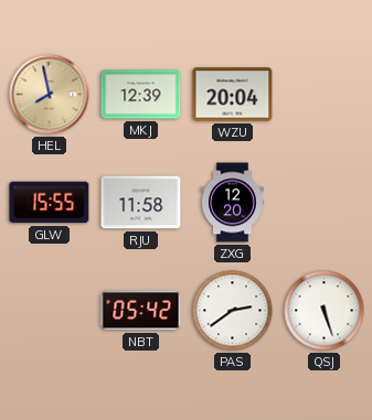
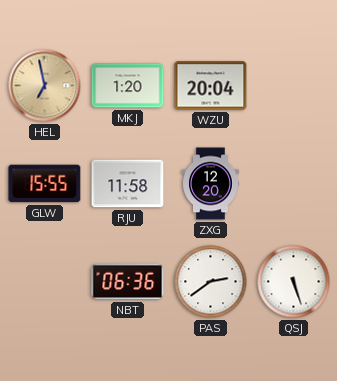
HEL: 7:58 -> 6:58 (45, 86)
MKJ: 12:39 -> 1:20 (128, 86)
NBT: 05:42 -> 06:36 (128, 282)
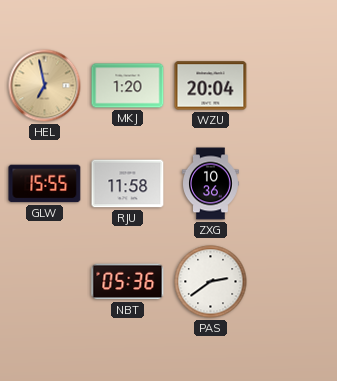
ZXG: 12:20 -> 10:36 (211, 184)
NBT: 06:36 -> 05:36 (128, 282)
QSJ: 5:27 -> none (294, 282)
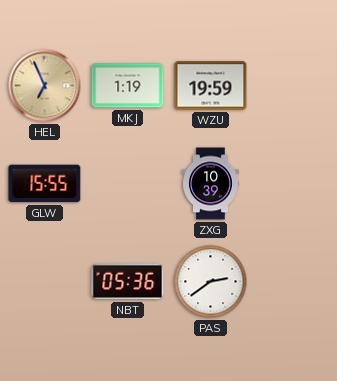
HEL: 6:58 -> 6:56 (45, 86)
MKJ: 1:20 -> 1:19 (128, 86)
WZU: 20:04 -> 19:59 (211, 86)
RJU: 11:58 -> none (128, 184)
ZXG: 10:36 -> 10:39 (211, 184)
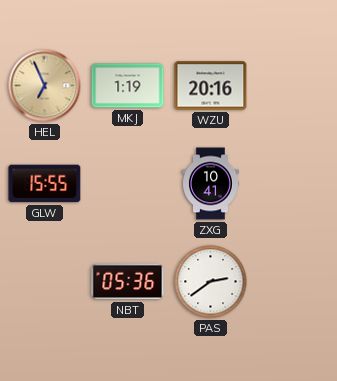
WZU: 19:59 -> 20:16 (211, 86)
ZXG: 10:39 -> 10:41 (211, 184)
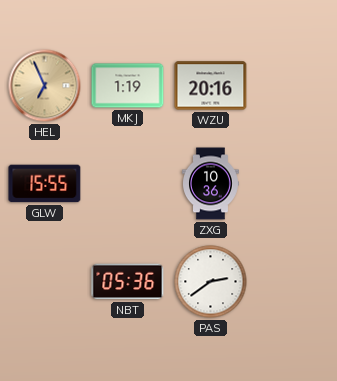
ZXG: 10:41 -> 10:36 (211, 184)
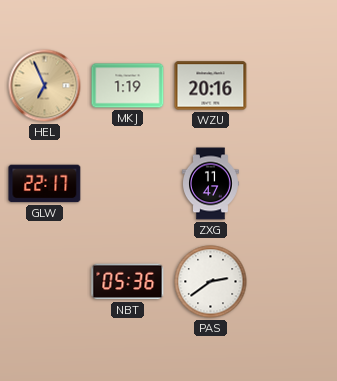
GLW: 15:55 -> 22:17 (45, 184)
ZXG: 10:36 -> 11:47 (211, 184)
